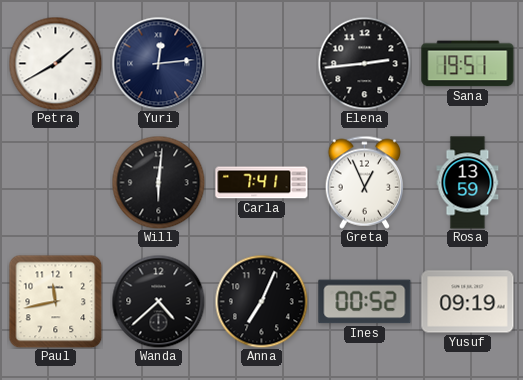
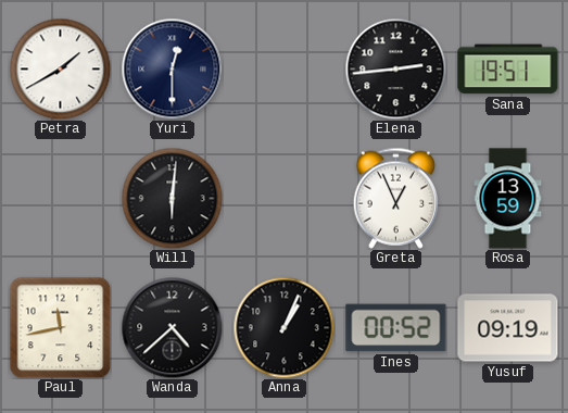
Yuri: 12:14 -> 12:30 (172, 68)
Carla: 7:41 -> none (262, 183)
Anna: 7:04 -> 1:04 (283, 327)
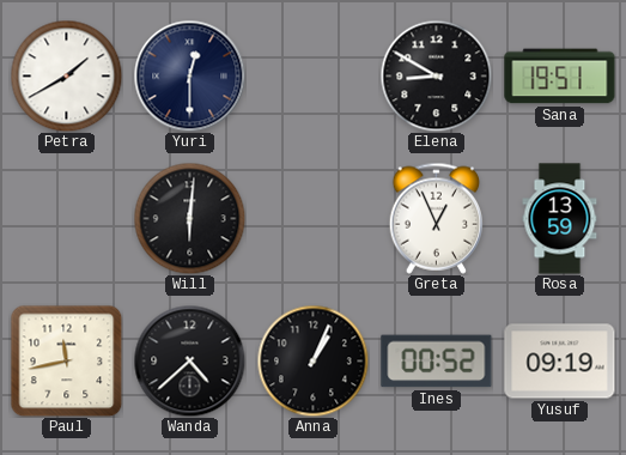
Elena: 2:44 -> 8:50 (436, 75)
